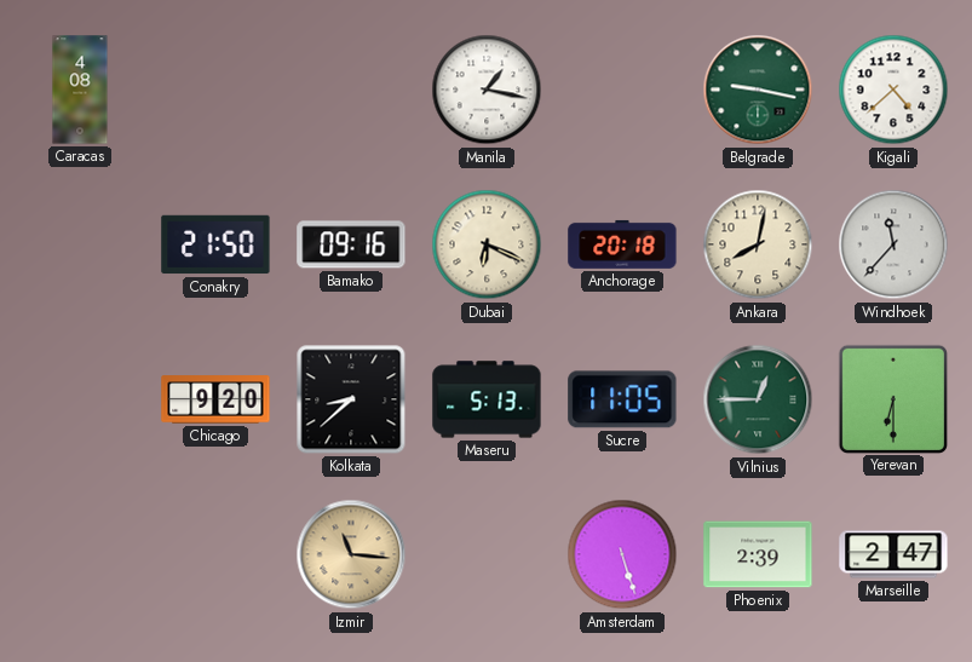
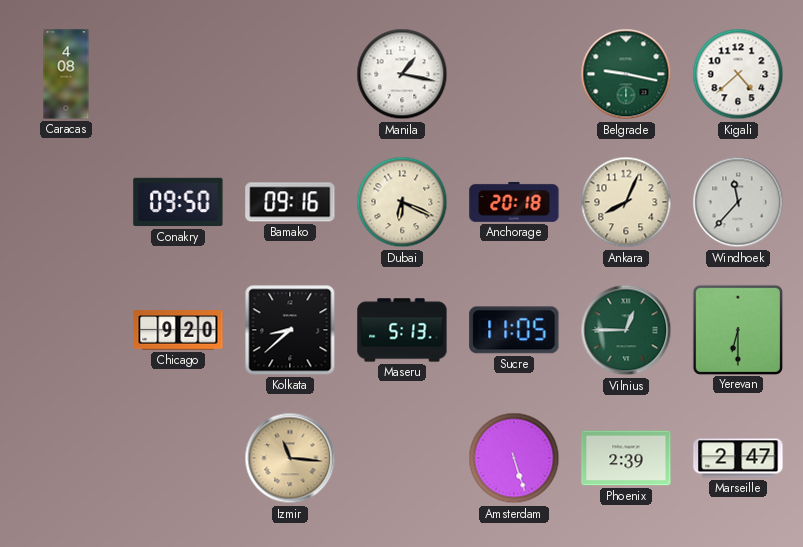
Conakry: 21:50 -> 09:50 (178, 202)
Ankara: 8:02 -> 8:04 (626, 202)
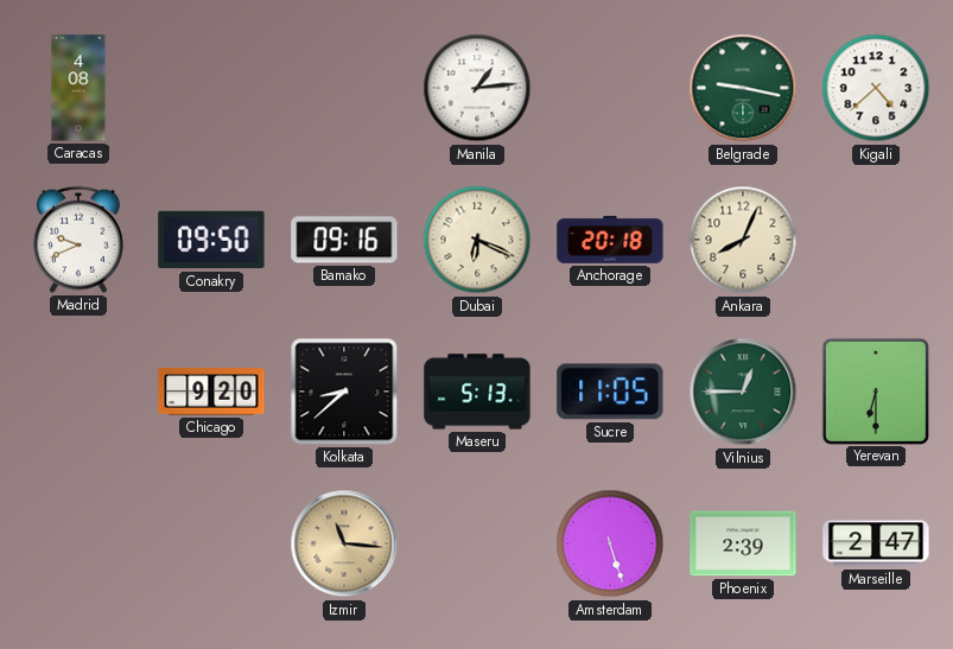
Manila: 1:17 -> 1:14 (477, 88)
Madrid: none -> 9:41 (78, 240)
Windhoek: 11:37 -> none (738, 202)
